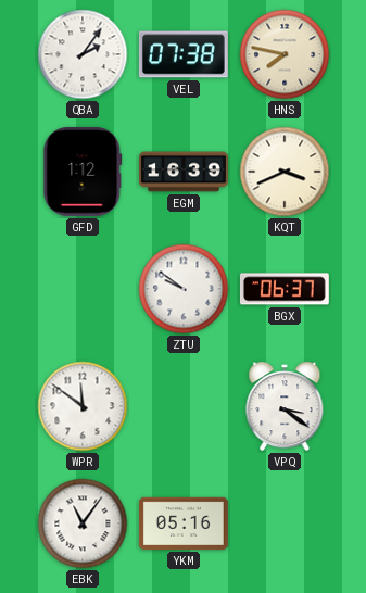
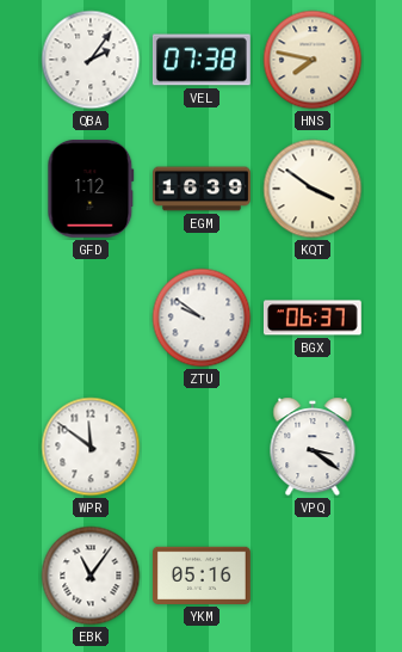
KQT: 3:41 -> 3:51 (313, 189)
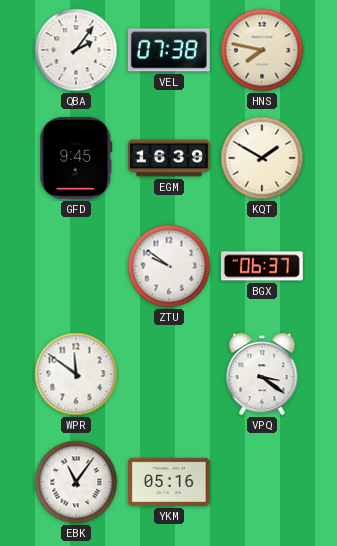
GFD: 1:12 -> 9:45 (76, 158)
KQT: 3:51 -> 1:50 (262, 158)
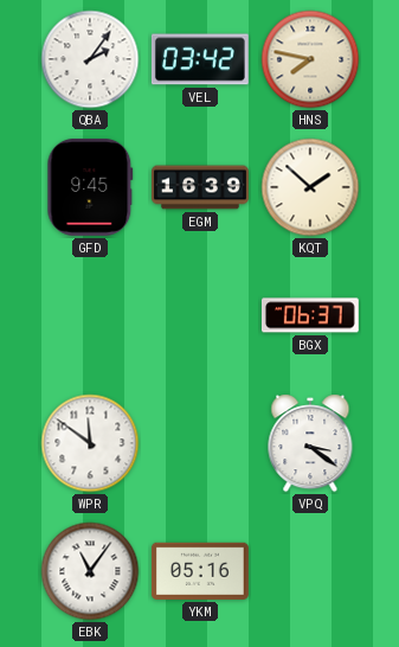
VEL: 07:38 -> 03:42 (200, 59)
KQT: 1:50 -> 1:52 (310, 187)
ZTU: 9:51 -> none (169, 266)
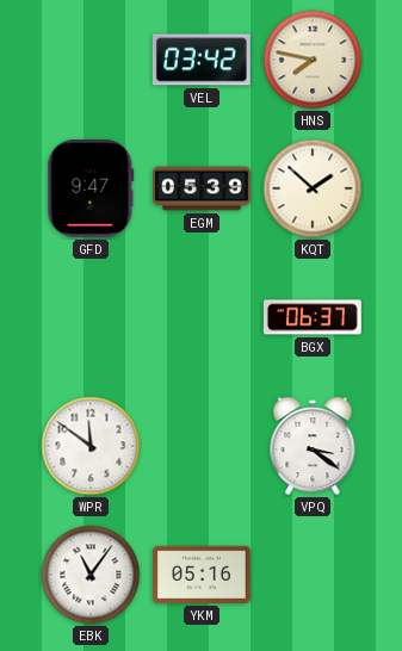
QBA: 2:06 -> none (90, 59)
GFD: 9:45 -> 9:47 (91, 188)
EGM: 16:39 -> 05:39 (203, 188)
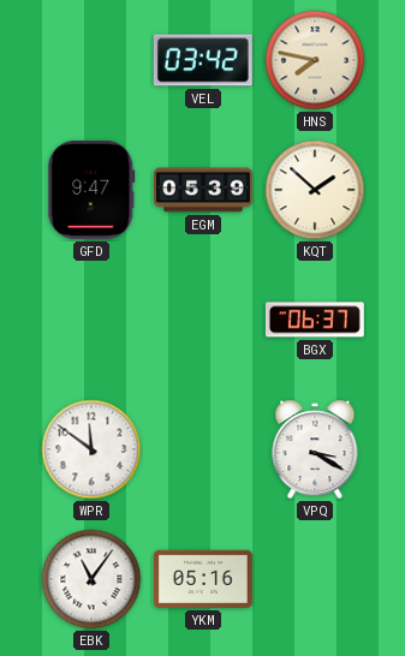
VPQ: 3:21 -> 3:20 (315, 449)
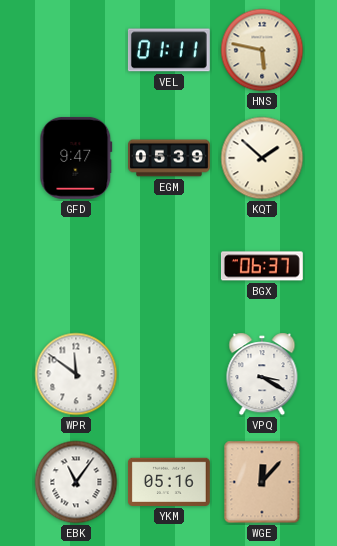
VEL: 03:42 -> 01:11 (169, 50)
HNS: 7:47 -> 5:47 (262, 50)
WGE: none -> 12:07 (262, 482)
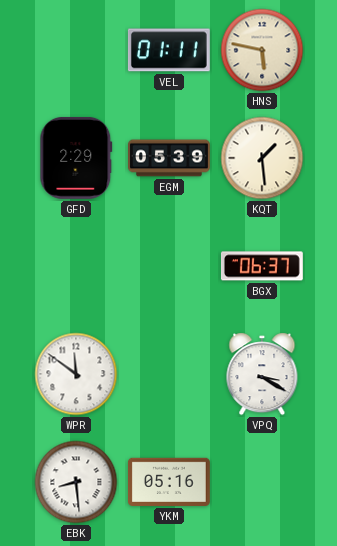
GFD: 9:47 -> 2:29 (76, 158)
KQT: 1:52 -> 1:29 (262, 158)
EBK: 11:06 -> 8:29 (76, 482)
WGE: 12:07 -> none (262, 482)
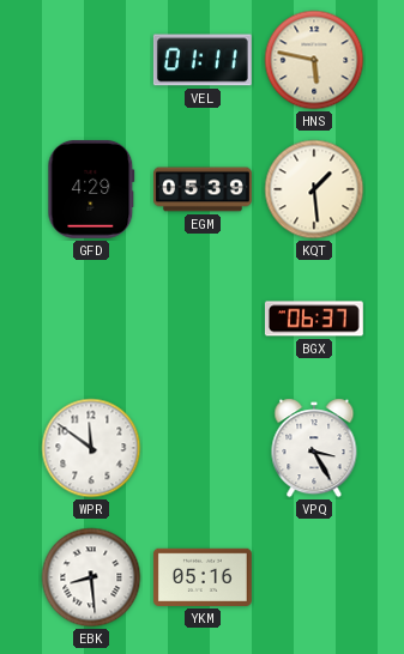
GFD: 2:29 -> 4:29 (91, 189)
VPQ: 3:20 -> 3:25 (314, 448)
